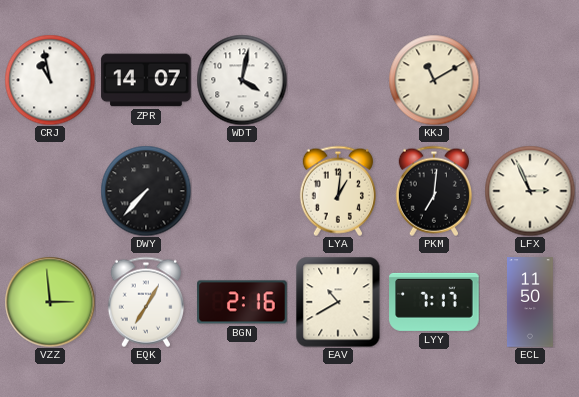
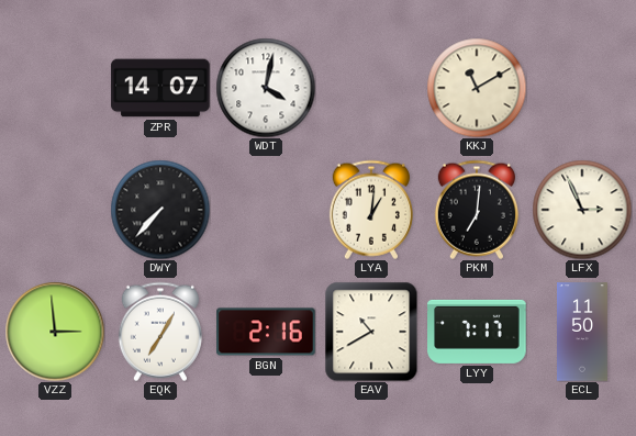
CRJ: 10:58 -> none (50, 80)
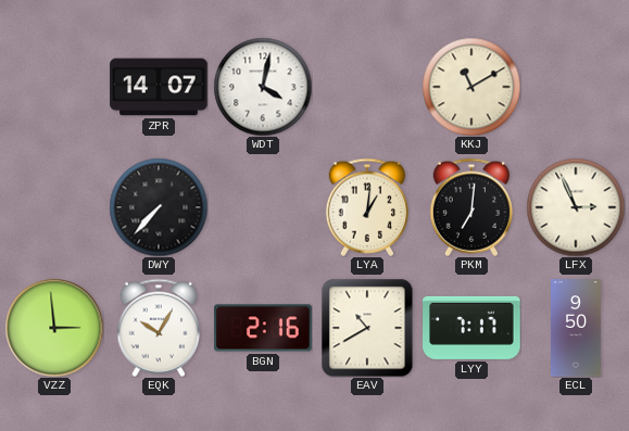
EQK: 7:05 -> 10:05 (159, 328)
ECL: 11:50 -> 9:50 (577, 328)
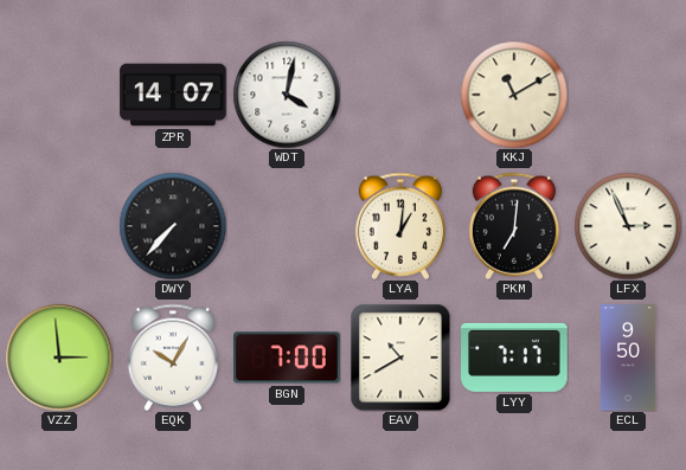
BGN: 2:16 -> 7:00 (287, 358)
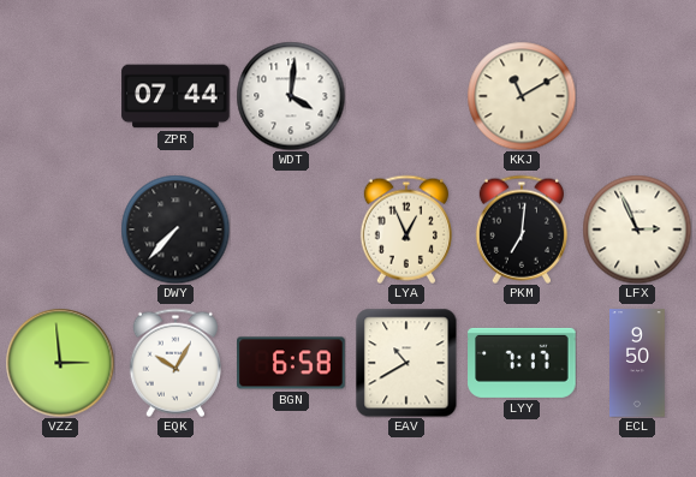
ZPR: 14:07 -> 07:44 (176, 96)
WDT: 4:02 -> 4:01 (291, 96)
LYA: 1:01 -> 12:56 (406, 229)
BGN: 7:00 -> 6:58 (291, 363)
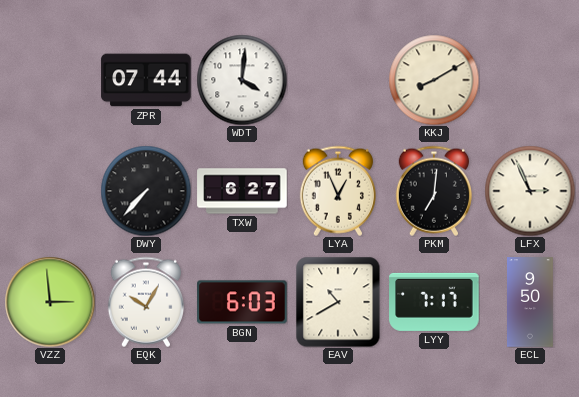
KKJ: 11:10 -> 8:10 (434, 80)
TXW: none -> 6:27 (242, 191)
BGN: 6:58 -> 6:03 (242, 302)
